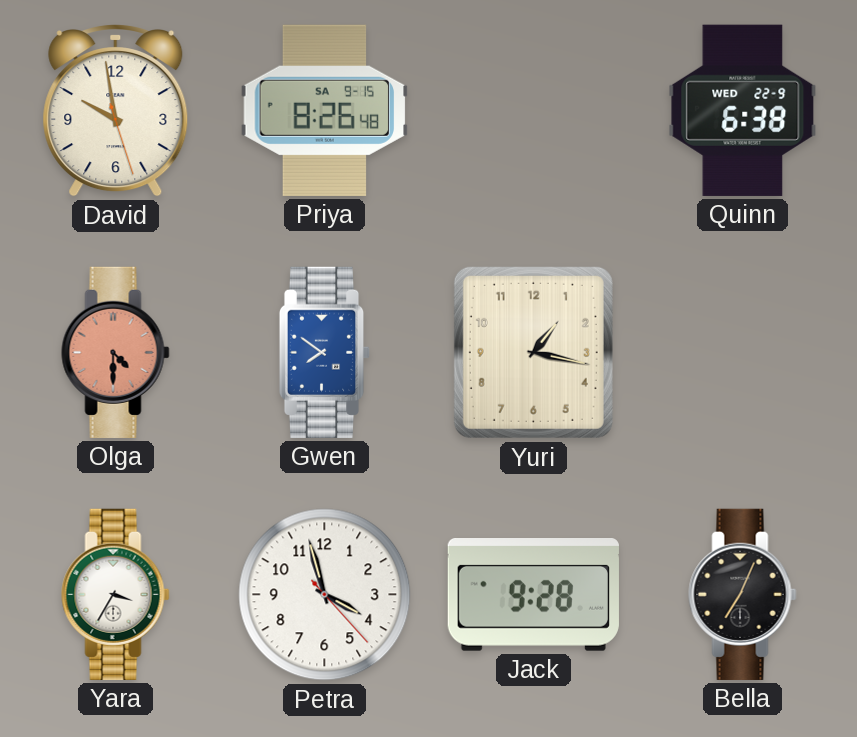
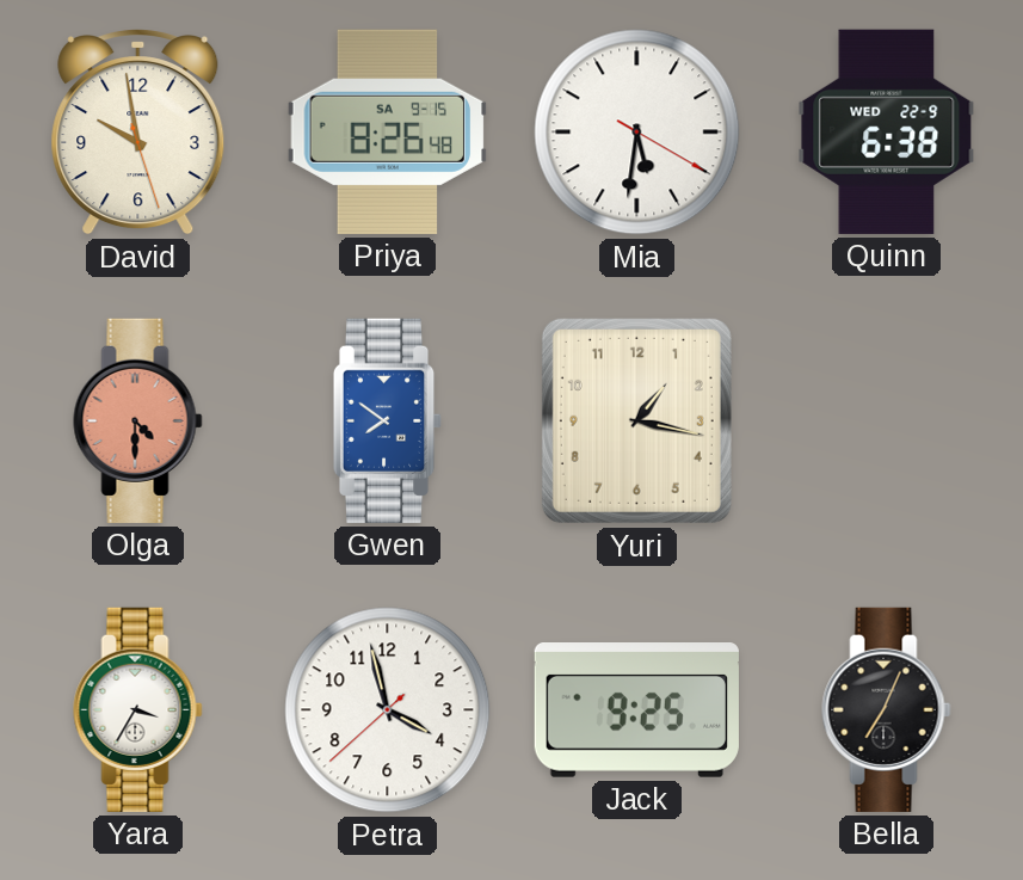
Mia: none -> 5:31 (637, 133)
Petra: 3:57:23 -> 3:57:38 (388, 710)
Jack: 9:28 -> 9:25 (636, 710)
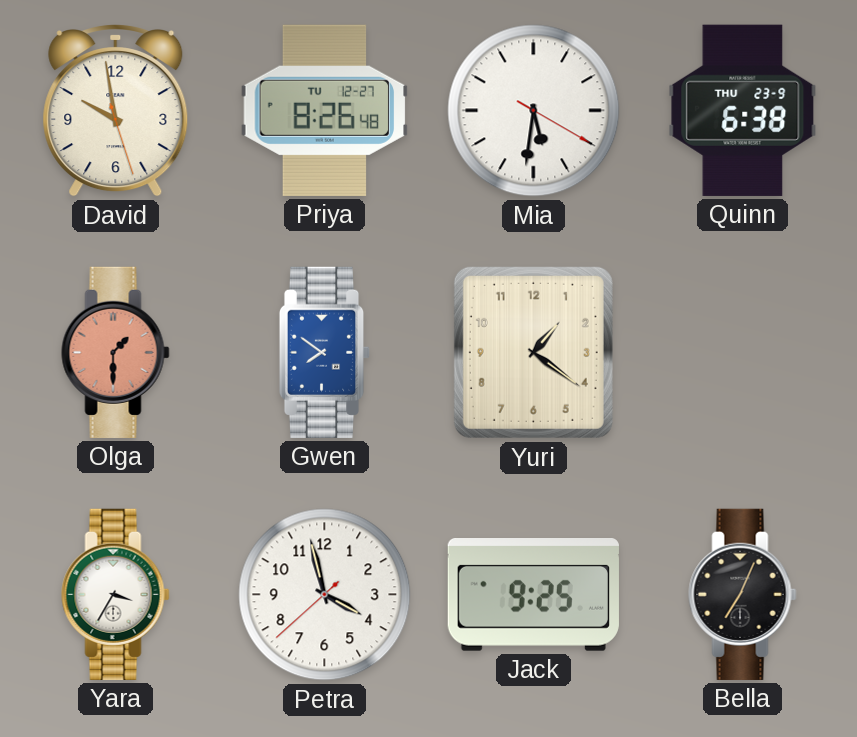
Priya date: SA 9-15 -> TU 12-27 (325, 110)
Quinn date: WED 22-9 -> THU 23-9 (743, 110)
Olga: 4:30 -> 1:30 (116, 352)
Yuri: 1:17 -> 1:21 (533, 352)
